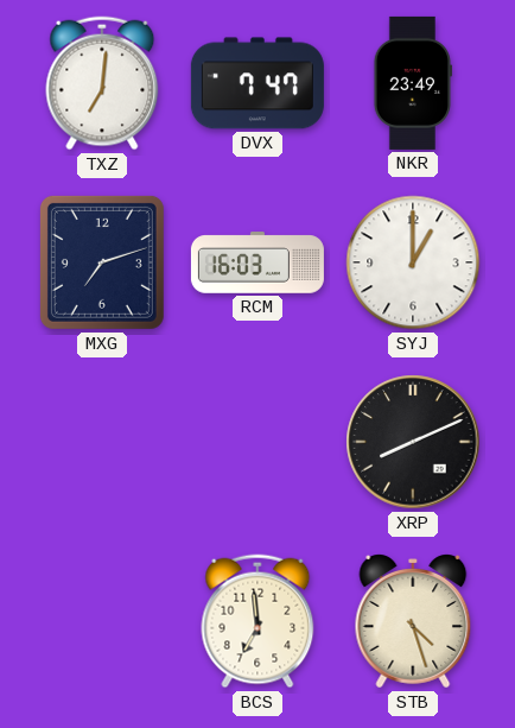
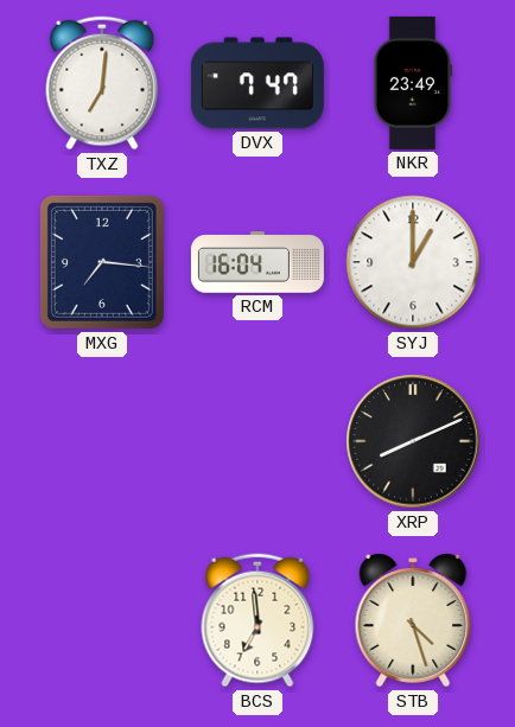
MXG: 7:12 -> 7:16 (102, 262)
RCM: 16:03 -> 16:04 (257, 262)
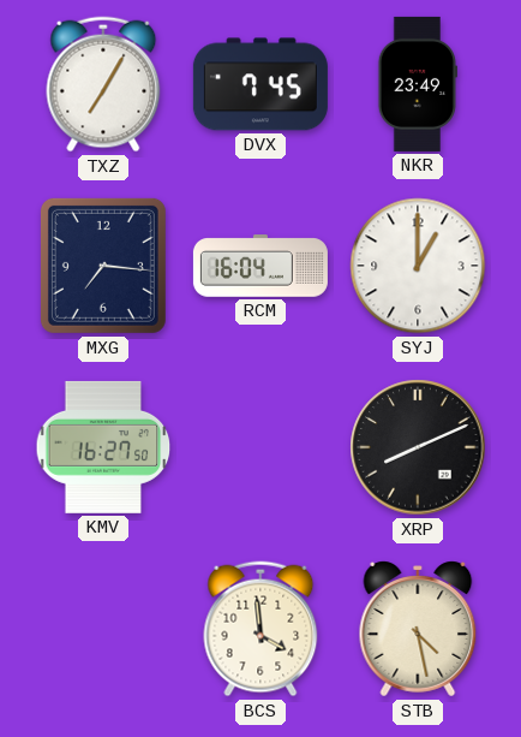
TXZ: 7:01 -> 7:05 (103, 84)
DVX: 7:47 -> 7:45 (260, 84)
KMV: none -> 16:27 (103, 447)
BCS: 6:59 -> 3:59 (260, 629)
STB: 4:27 -> 4:28 (418, 629)
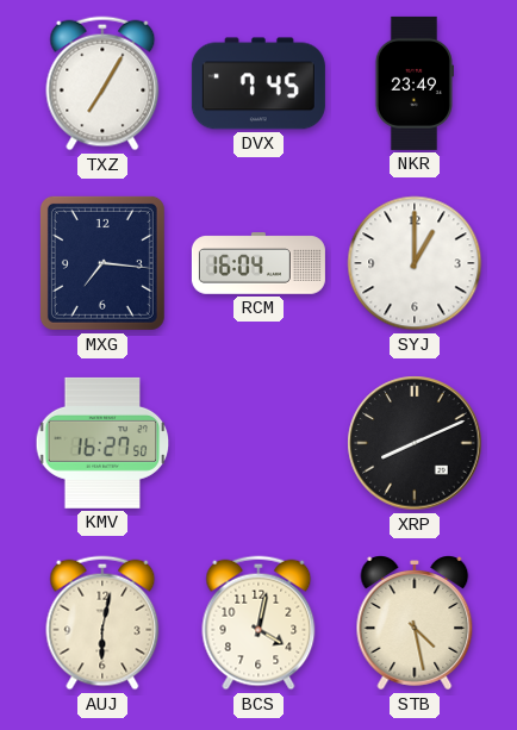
AUJ: none -> 6:02 (102, 623)
BCS: 3:59 -> 4:02 (258, 623)
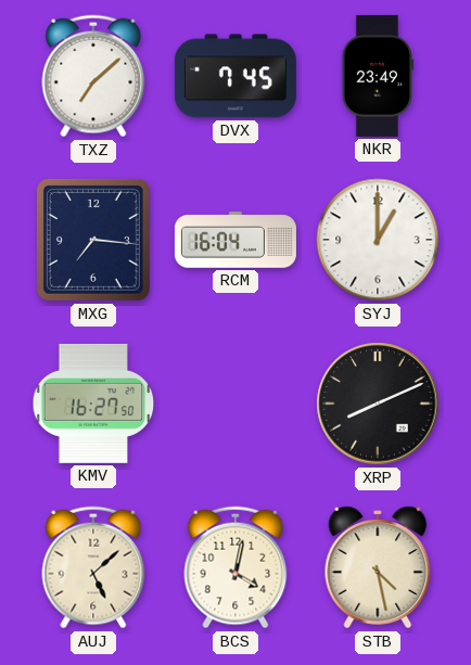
TXZ: 7:05 -> 7:08 (93, 76)
AUJ: 6:02 -> 5:08 (93, 567)
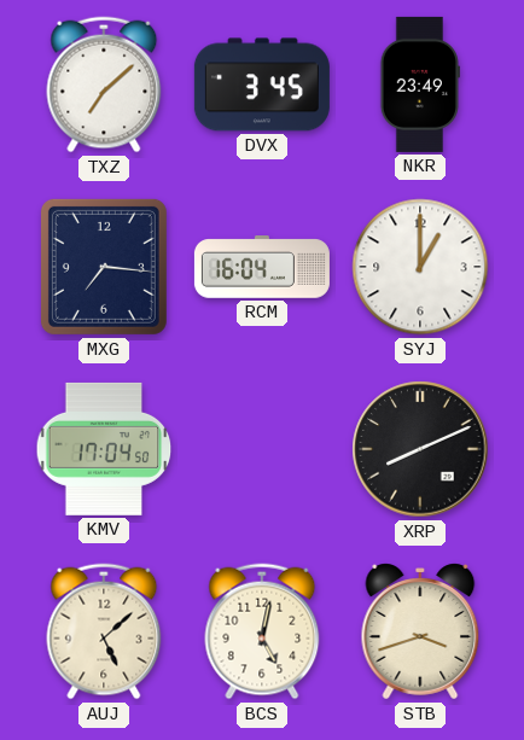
DVX: 7:45 -> 3:45 (262, 85)
KMV: 16:27 -> 17:04 (104, 449)
BCS: 4:02 -> 5:02 (262, 631)
STB: 4:28 -> 3:42 (420, 631)
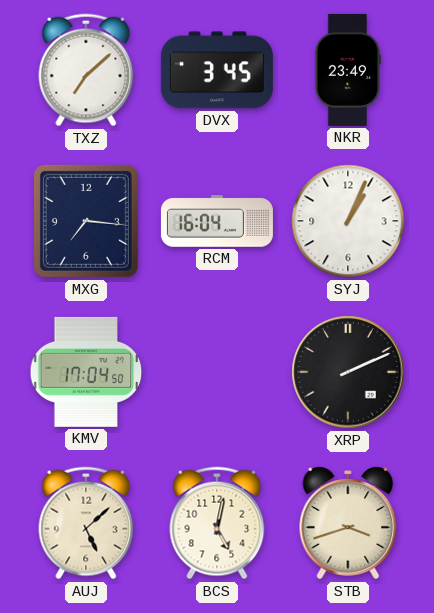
SYJ: 1:00 -> 1:04 (348, 221)
XRP: 8:11 -> 2:11 (348, 372)
